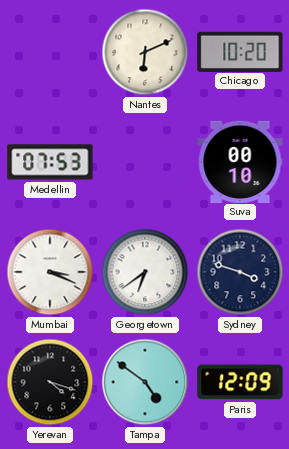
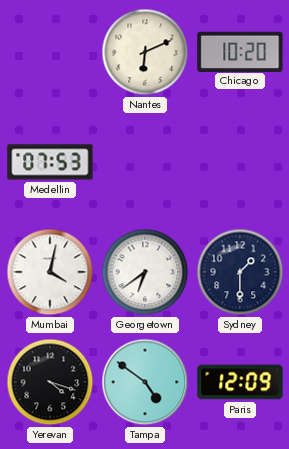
Suva: 00:10 -> none (240, 161)
Mumbai: 3:19 -> 4:02 (50, 272)
Sydney: 3:48 -> 1:30 (240, 272)
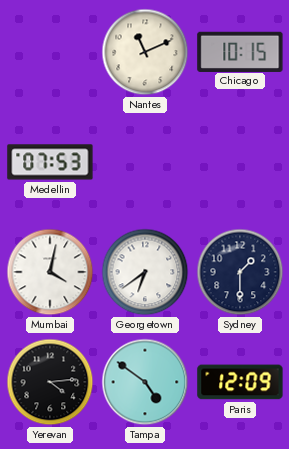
Nantes: 6:11 -> 11:11 (145, 52)
Chicago: 10:20 -> 10:15 (240, 51)
Yerevan: 4:18 -> 4:14 (50, 382)
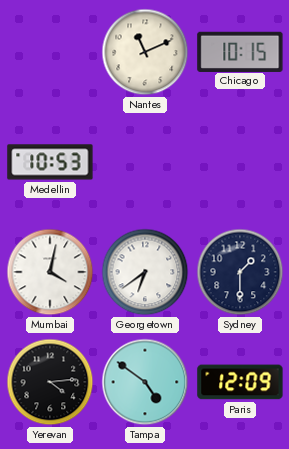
Medellin: 07:53 -> 10:53 (50, 162)
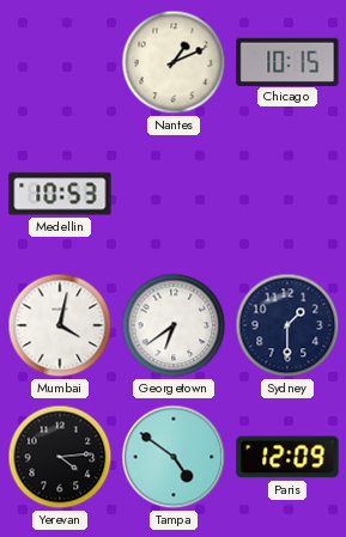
Nantes: 11:11 -> 1:11 (174, 62)
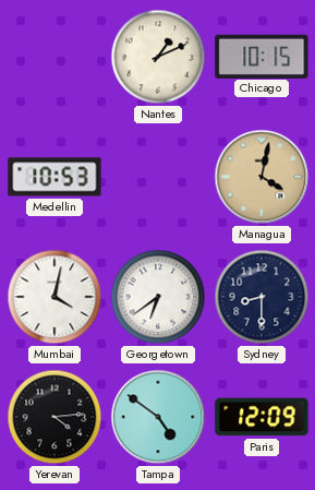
Managua: none -> 4:02 (262, 177)
Sydney: 1:30 -> 8:30 (262, 297)
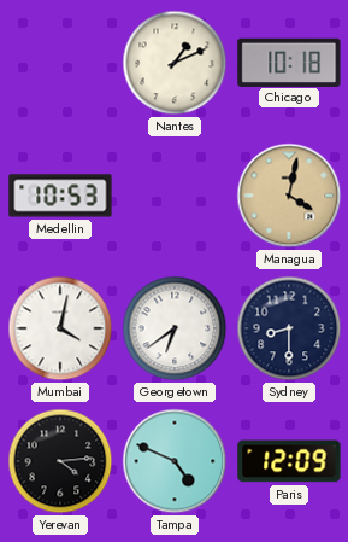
Chicago: 10:15 -> 10:18 (289, 62)
Tampa: 4:51 -> 4:49 (175, 461)
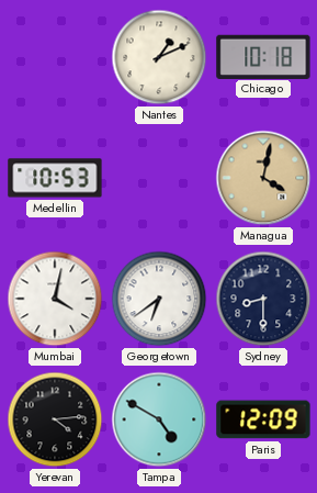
Tampa: 4:49 -> 4:50 (159, 419)
